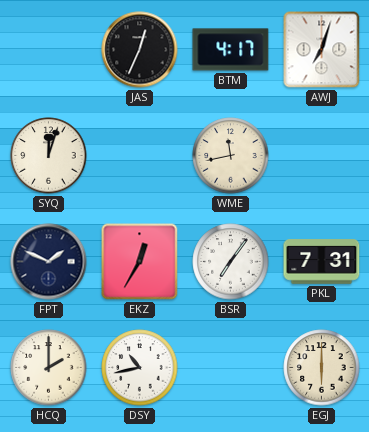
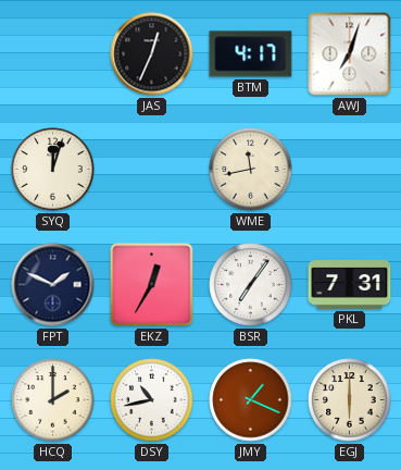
JMY: none -> 1:19 (251, 400)
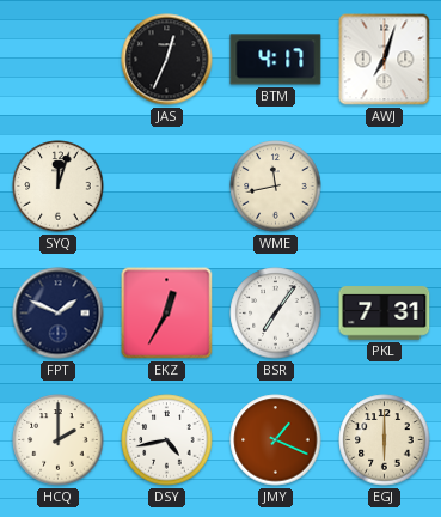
DSY: 10:43 -> 4:43 (167, 440)
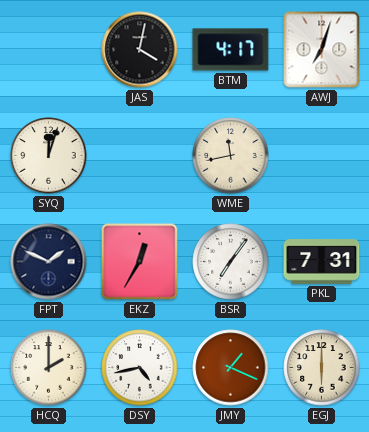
JAS: 12:34 -> 4:02 (140, 50)
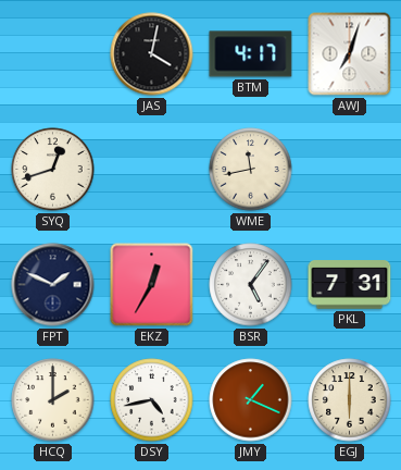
SYQ: 12:03 -> 12:42 (53, 170)
BSR: 7:06 -> 5:06 (251, 285)
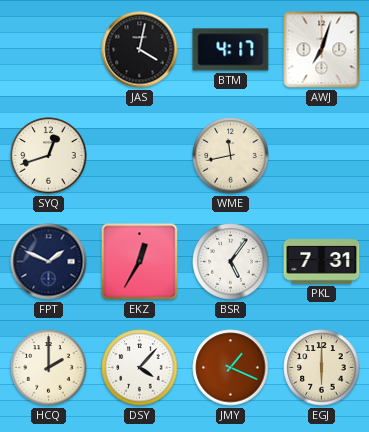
DSY: 4:43 -> 4:07 (140, 368)
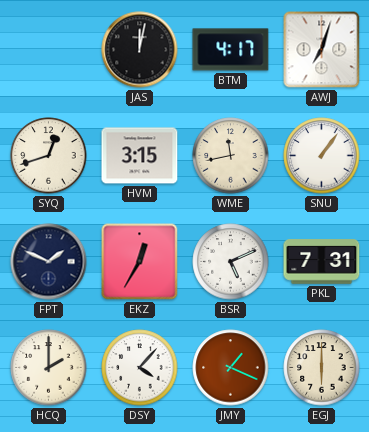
JAS: 4:02 -> 12:02 (140, 50)
HVM: none -> 3:15 (140, 156)
SNU: none -> 1:06 (322, 156)
BSR: 5:06 -> 5:11 (231, 262)
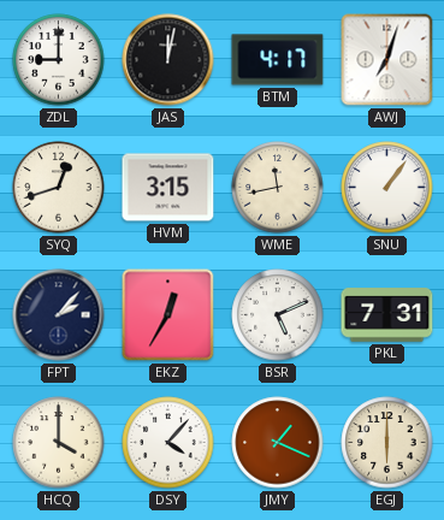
ZDL: none -> 9:00 (59, 60)
FPT: 1:49 -> 2:07 (59, 315)
HCQ: 2:00 -> 4:00 (59, 443)
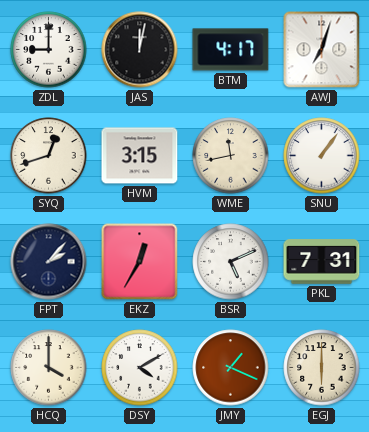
DSY: 4:07 -> 4:10 (140, 368)
